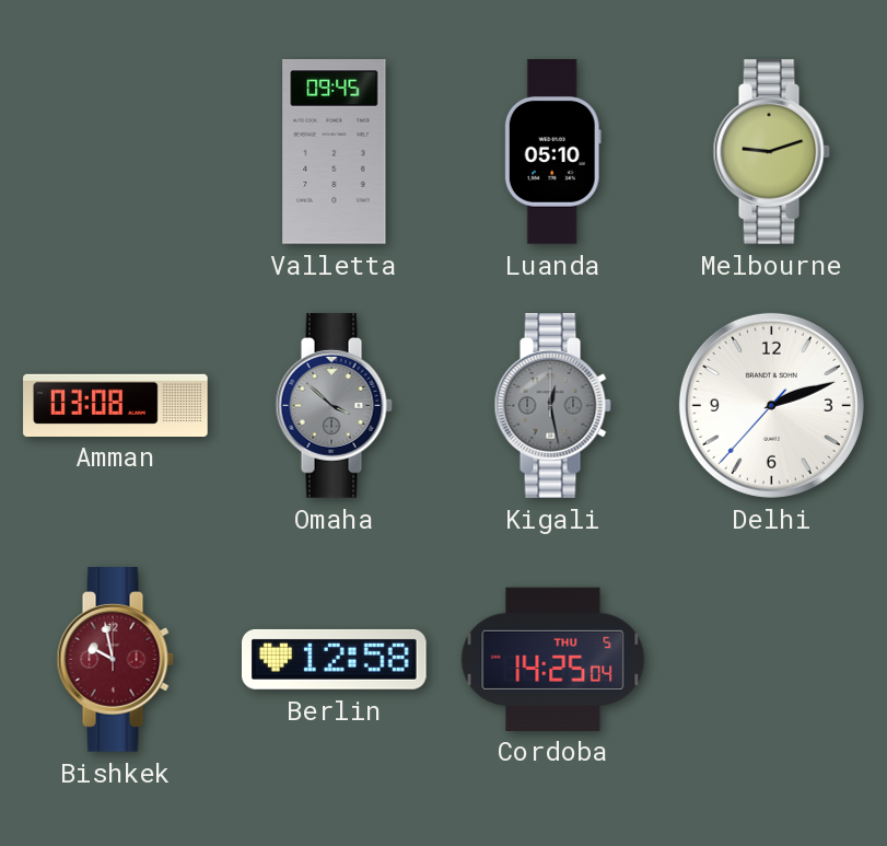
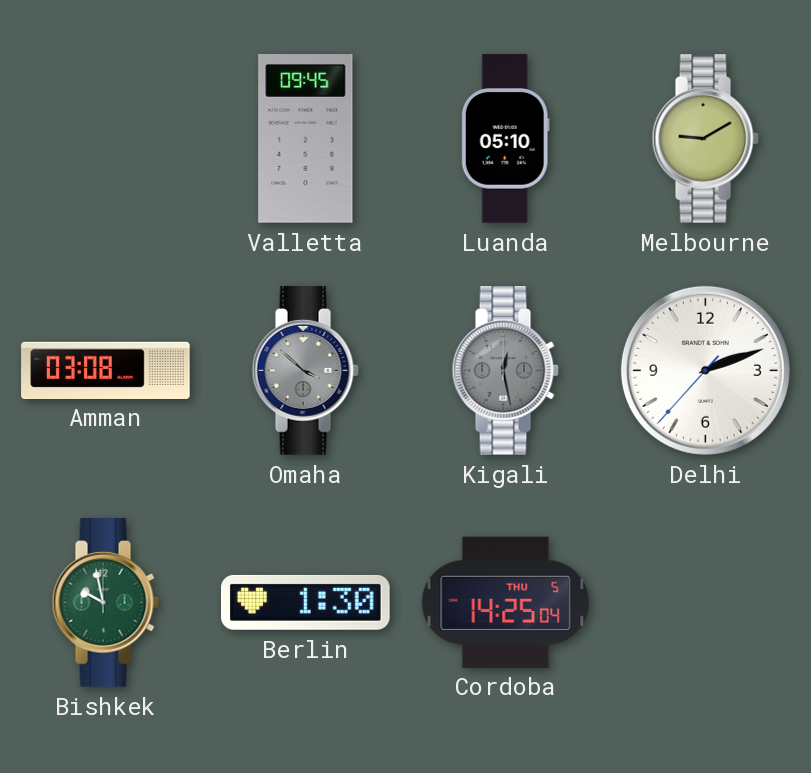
Melbourne: 9:12 -> 9:10 (705, 139)
Bishkek dial: burgundy -> green (105, 603)
Berlin: 12:58 -> 1:30 (306, 602)
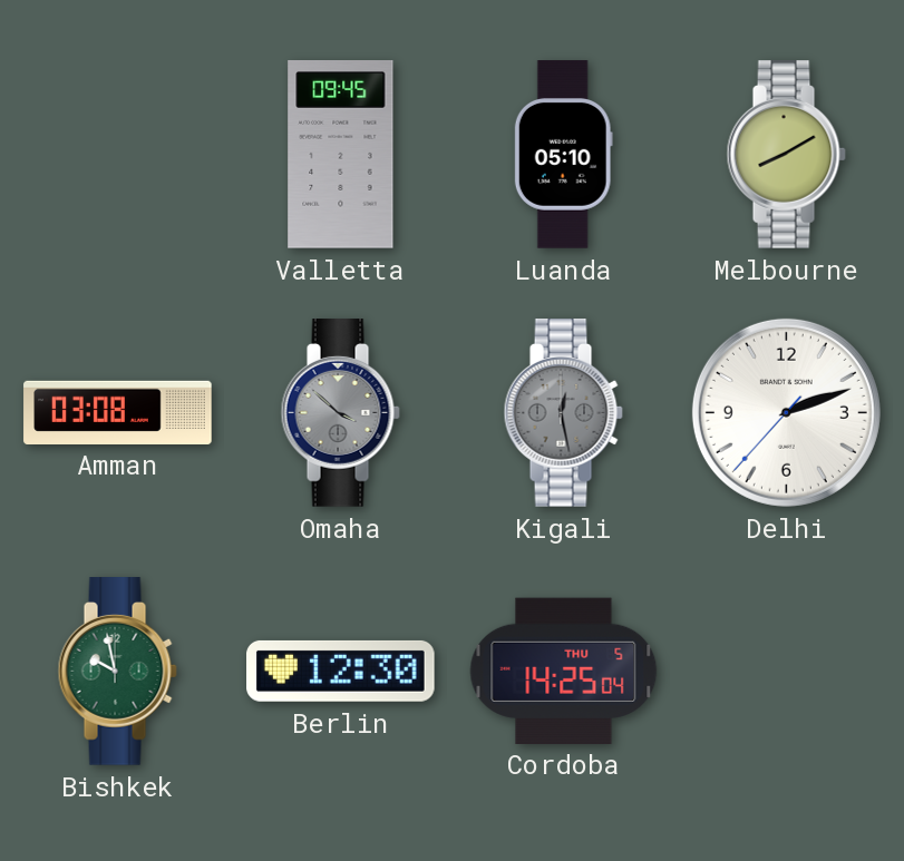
Melbourne: 9:10 -> 8:10 (786, 155)
Berlin: 1:30 -> 12:30 (341, 671)
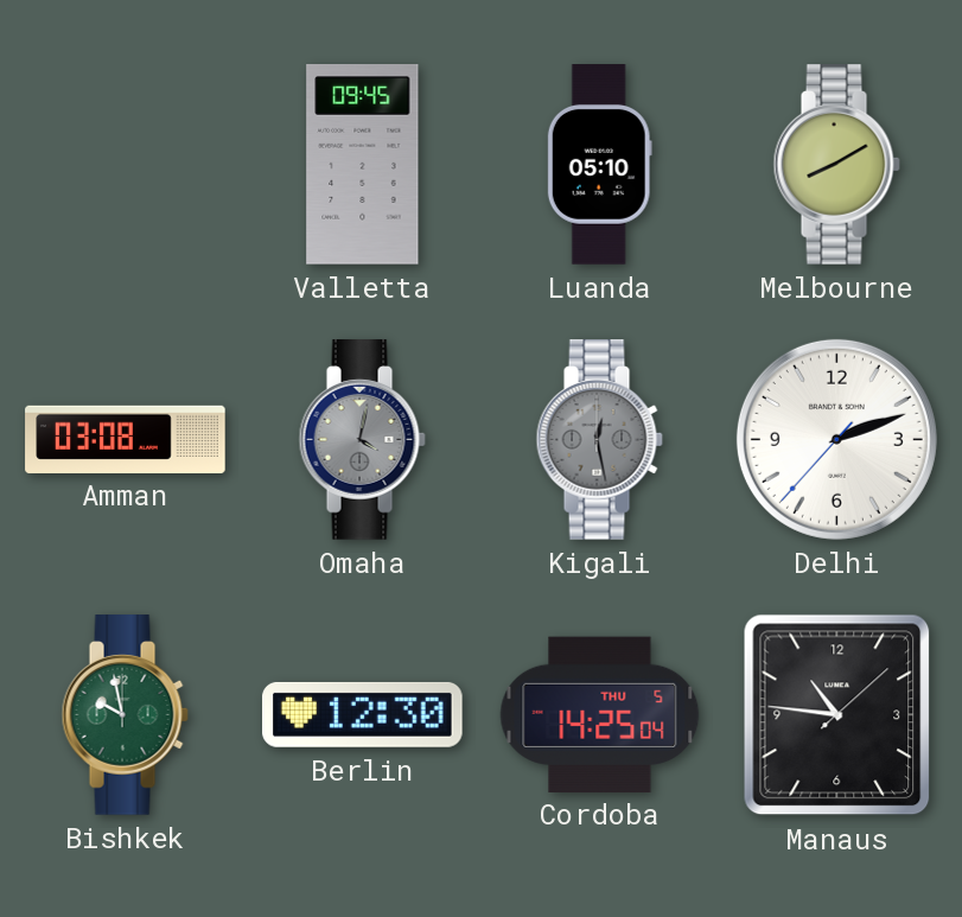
Omaha: 3:52 -> 4:02 (362, 440)
Manaus: none -> 10:46 (837, 715)
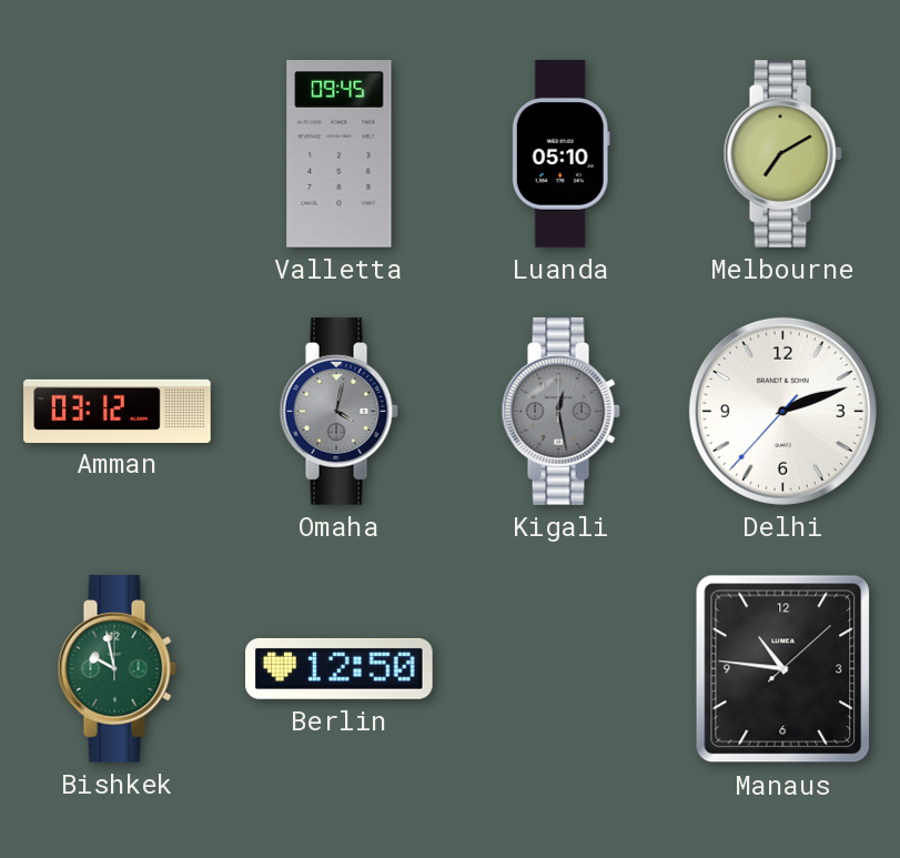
Melbourne: 8:10 -> 7:10 (782, 154)
Amman: 03:08 -> 03:12 (118, 411)
Berlin: 12:30 -> 12:50 (340, 668)
Cordoba: 14:25 -> none (600, 714)
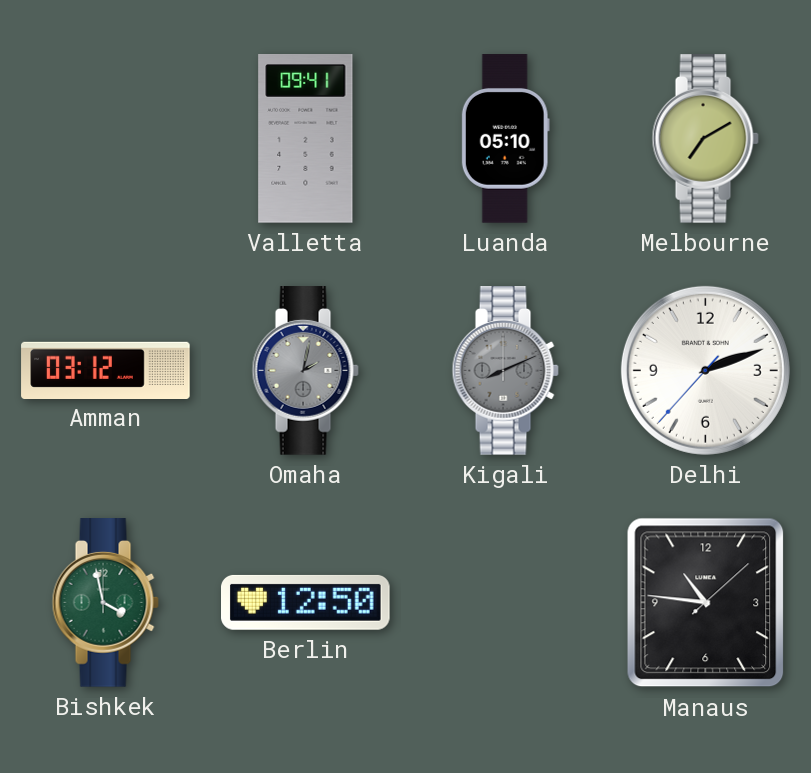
Valletta: 09:45 -> 09:41 (306, 139)
Omaha: 4:02 -> 2:02 (305, 371)
Kigali: 12:28 -> 8:11 (505, 371)
Bishkek: 9:58 -> 3:58 (105, 603)
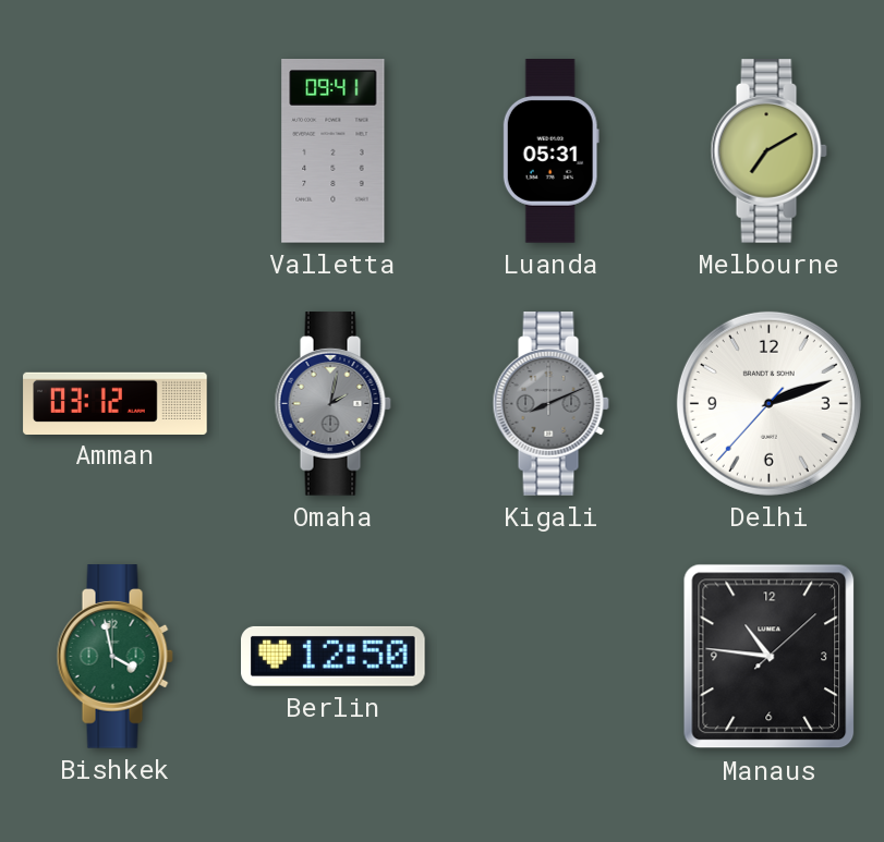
Luanda: 05:10 -> 05:31 (550, 151)
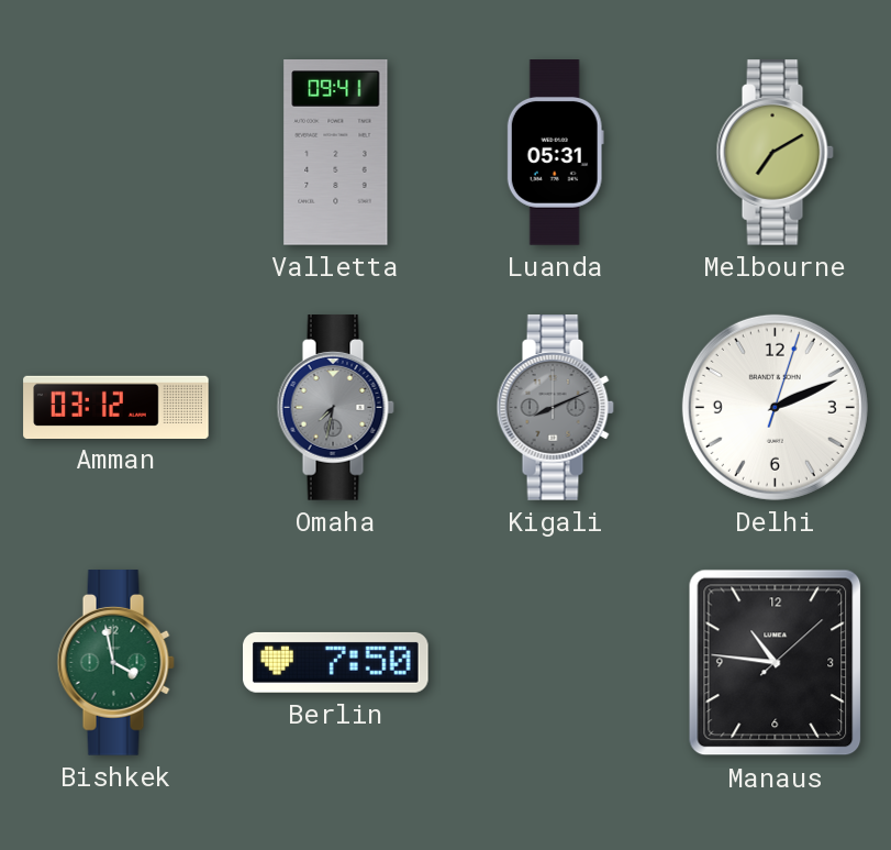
Omaha: 2:02 -> 7:32 (335, 408)
Delhi: 2:11:37 -> 2:11:03 (775, 407)
Berlin: 12:50 -> 7:50 (336, 662)
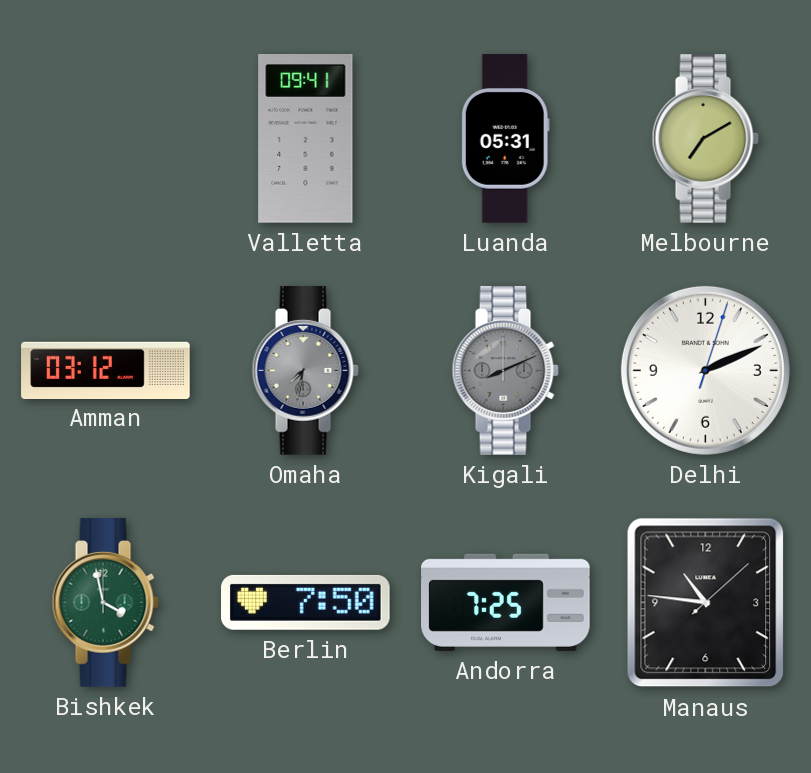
Andorra: none -> 7:25 (506, 602)
